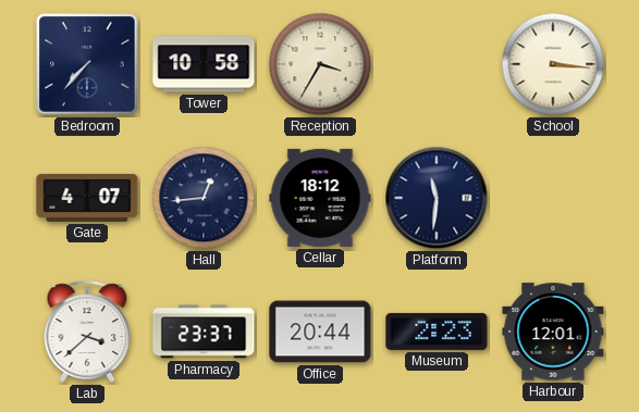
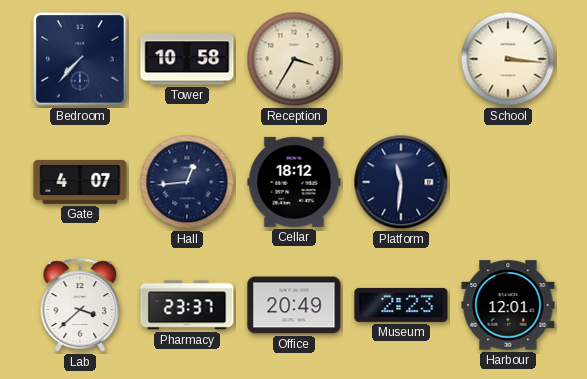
Office: 20:44 -> 20:49 (294, 305)
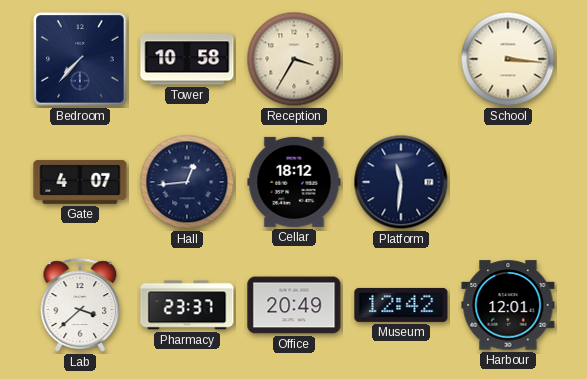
Museum: 2:23 -> 12:42 (401, 305)
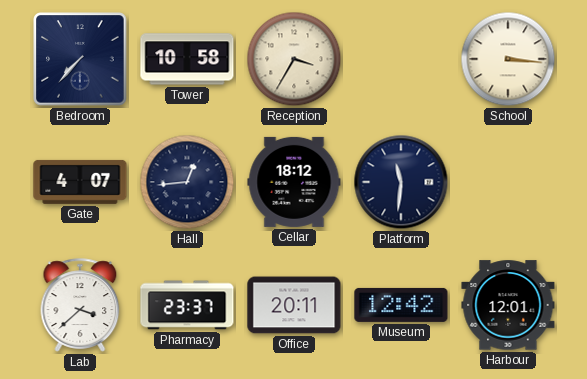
Office: 20:49 -> 20:11 (294, 305)
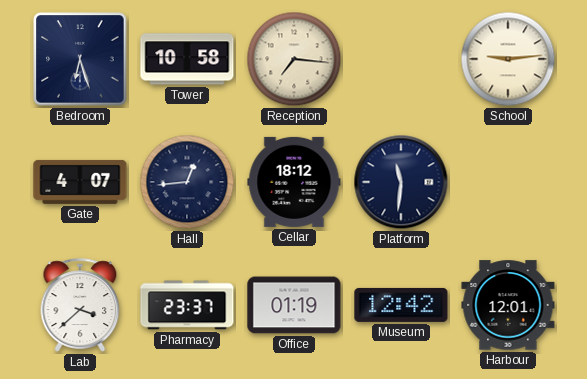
Bedroom: 7:37 -> 6:27 (80, 59)
Reception: 3:35 -> 7:16 (294, 59)
School: 3:16 -> 9:14 (508, 59)
Office: 20:11 -> 01:19 (294, 305)
